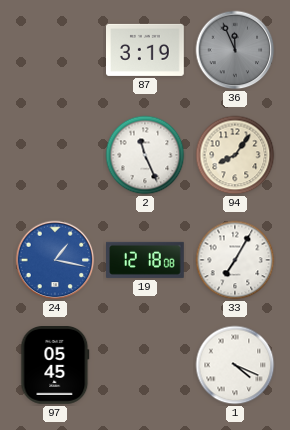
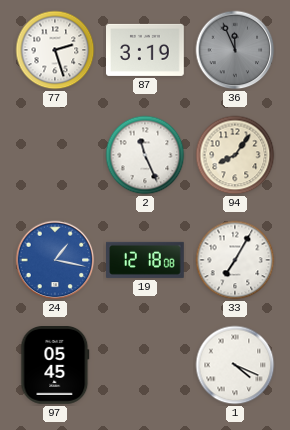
77: none -> 2:27 (55, 50)
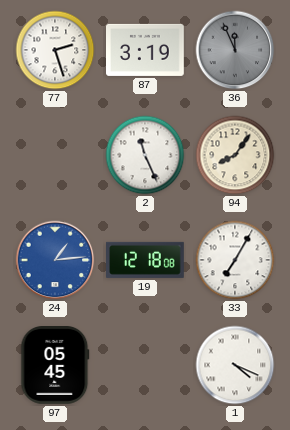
24: 1:17 -> 1:14 (55, 260)
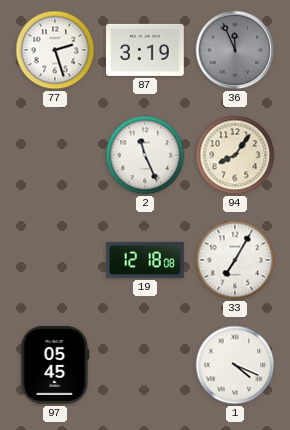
24: 1:14 -> none (55, 260)
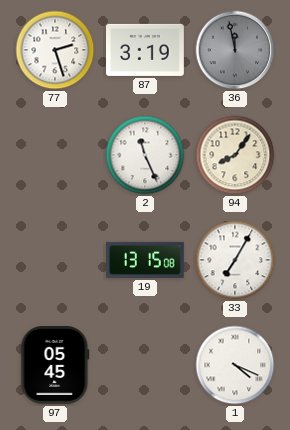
36: 11:56 -> 11:58 (235, 50)
19: 12:18 -> 13:15 (146, 260)
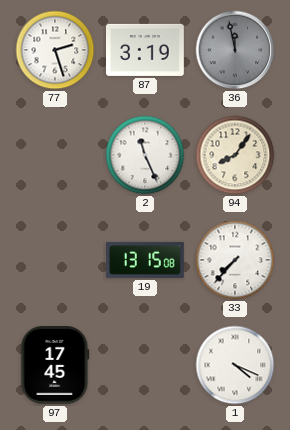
33: 7:05 -> 7:37 (235, 260)
97: 05:45 -> 17:45 (55, 366)
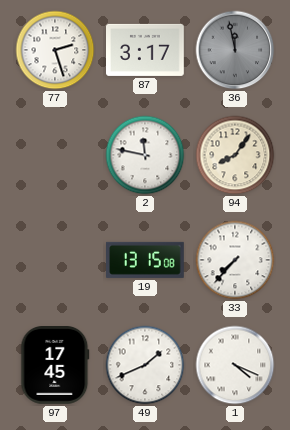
87: 3:19 -> 3:17 (146, 50)
2: 11:26 -> 11:47 (145, 155)
49: none -> 1:41 (145, 365)
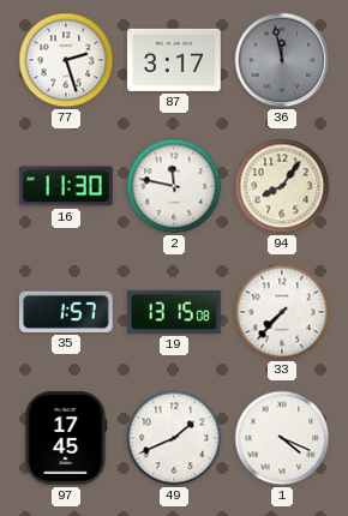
16: none -> 11:30 (67, 186)
35: none -> 1:57 (66, 312)
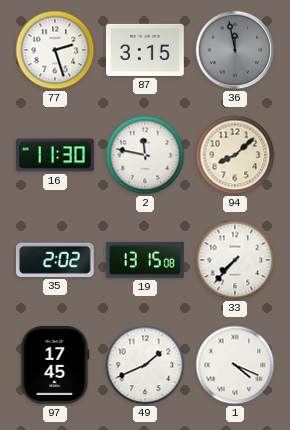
87: 3:17 -> 3:15 (146, 50)
94: 8:06 -> 8:08 (235, 155)
35: 1:57 -> 2:02 (55, 260)
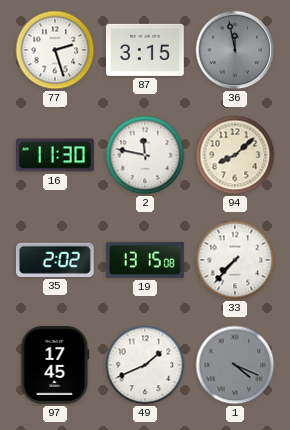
1 dial: white -> grey (235, 365)
